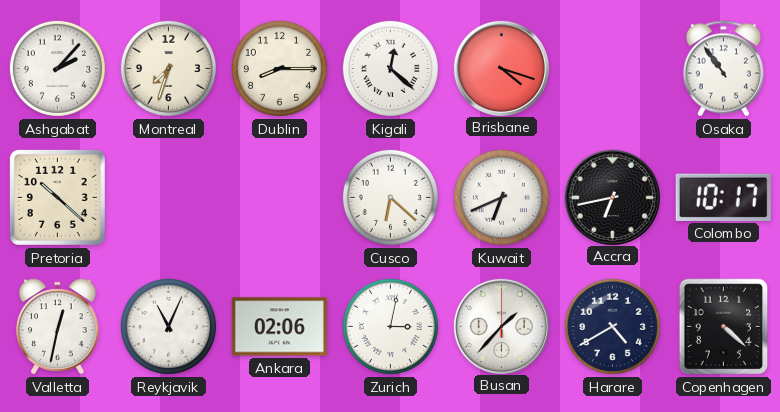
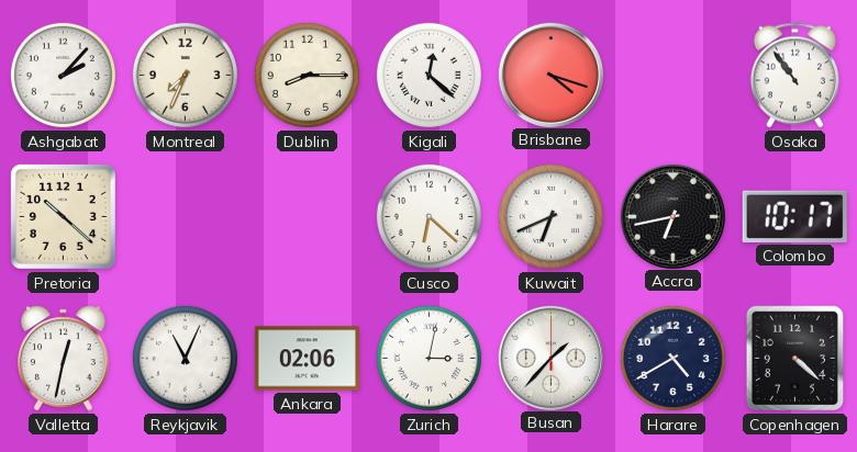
Montreal: 7:33 -> 7:34 (185, 75)
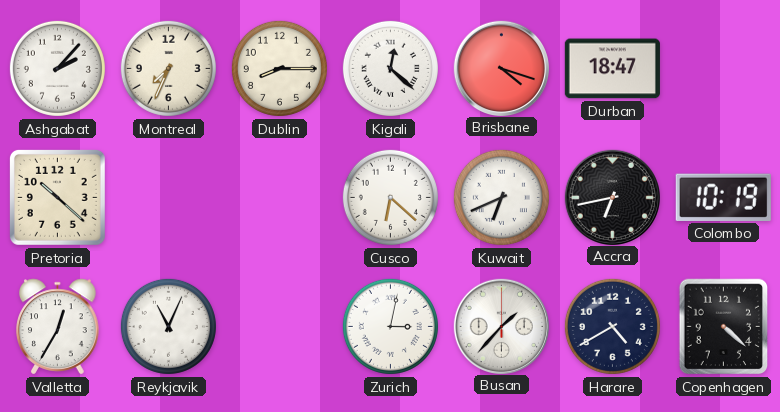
Durban: none -> 18:47 (612, 69)
Osaka: 10:54 -> none (794, 76)
Colombo: 10:17 -> 10:19 (723, 197)
Valletta: 12:32 -> 12:35 (58, 327)
Ankara: 02:06 -> none (307, 359)
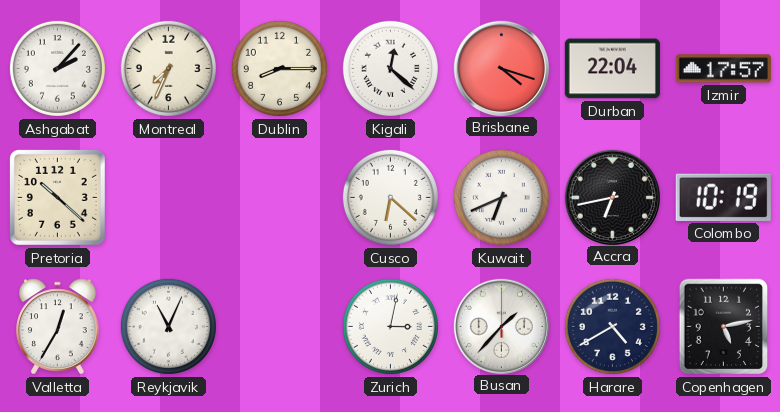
Durban: 18:47 -> 22:04 (612, 69)
Izmir: none -> 17:57 (723, 69)
Copenhagen: 4:22 -> 5:13 (724, 327)
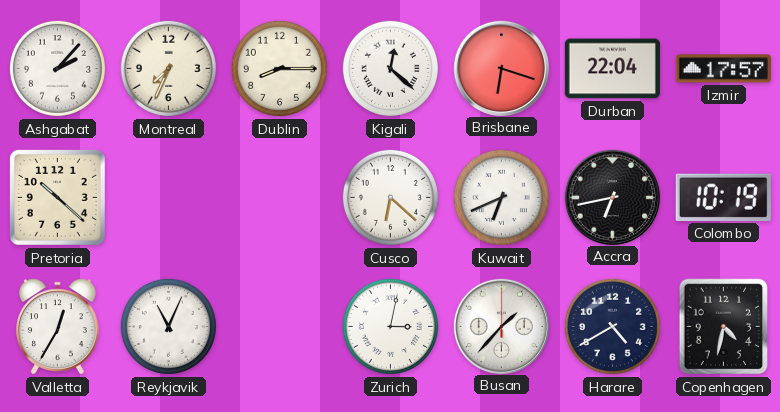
Brisbane: 4:18 -> 6:18 (501, 68)
Copenhagen: 5:13 -> 4:32 (724, 327)
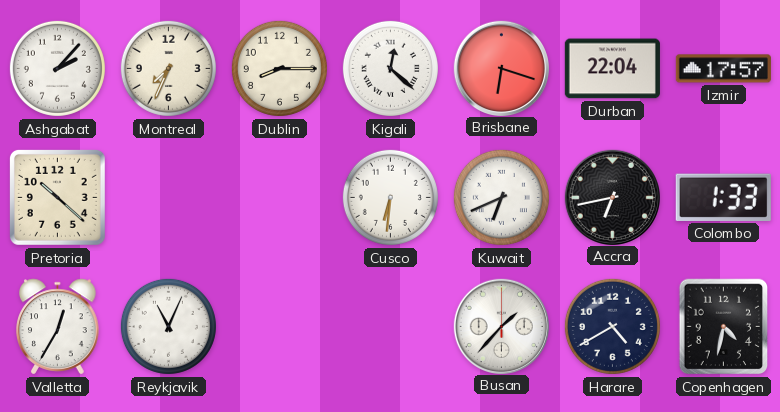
Cusco: 6:22 -> 6:31 (390, 197)
Colombo: 10:19 -> 1:33 (723, 197)
Zurich: 3:02 -> none (390, 326)
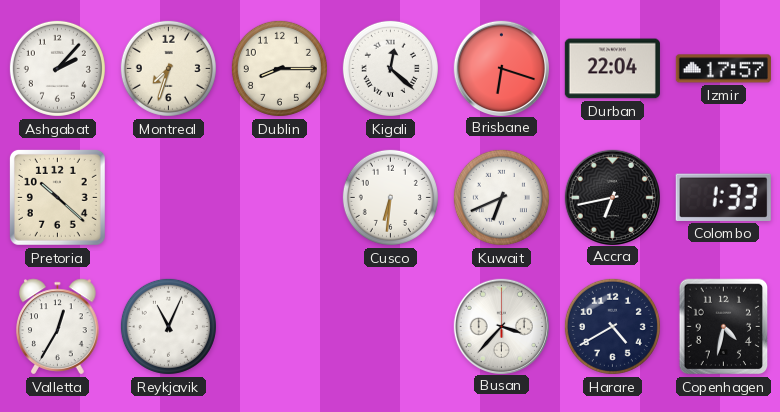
Montreal: 7:34 -> 7:33 (168, 68)
Busan: 1:37 -> 3:37 (501, 326)
